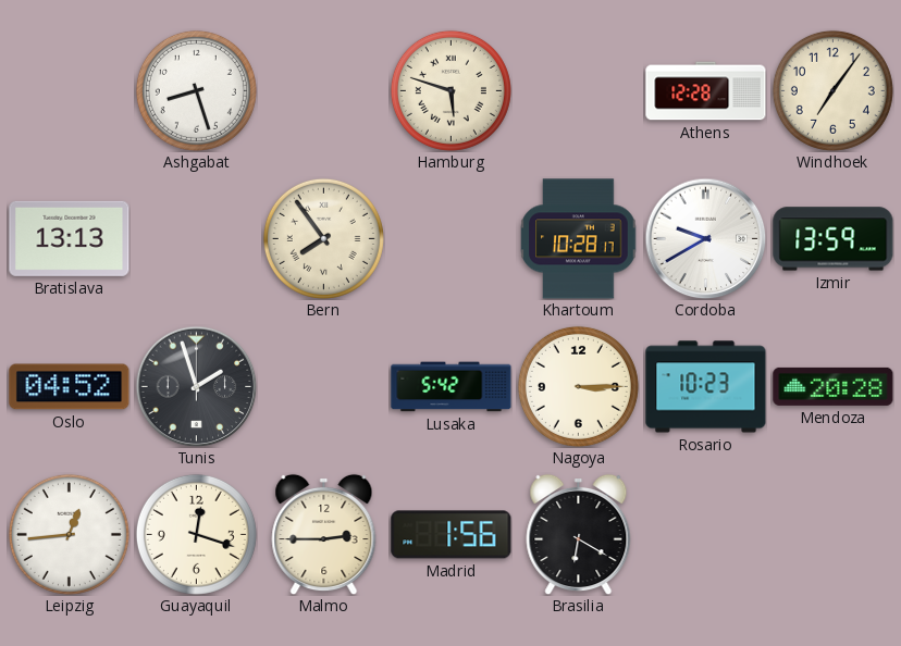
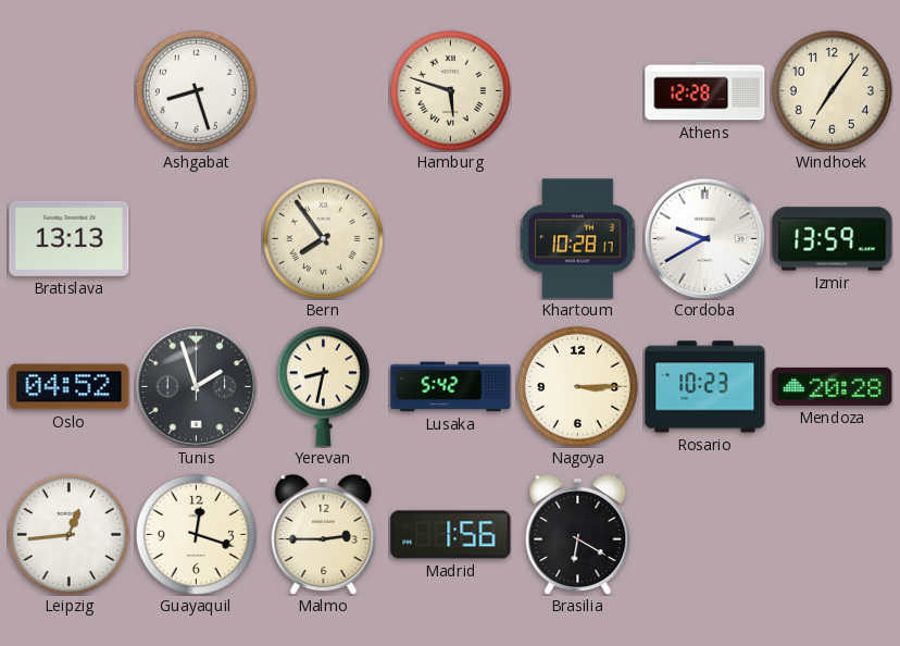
Yerevan: none -> 8:32 (323, 386)
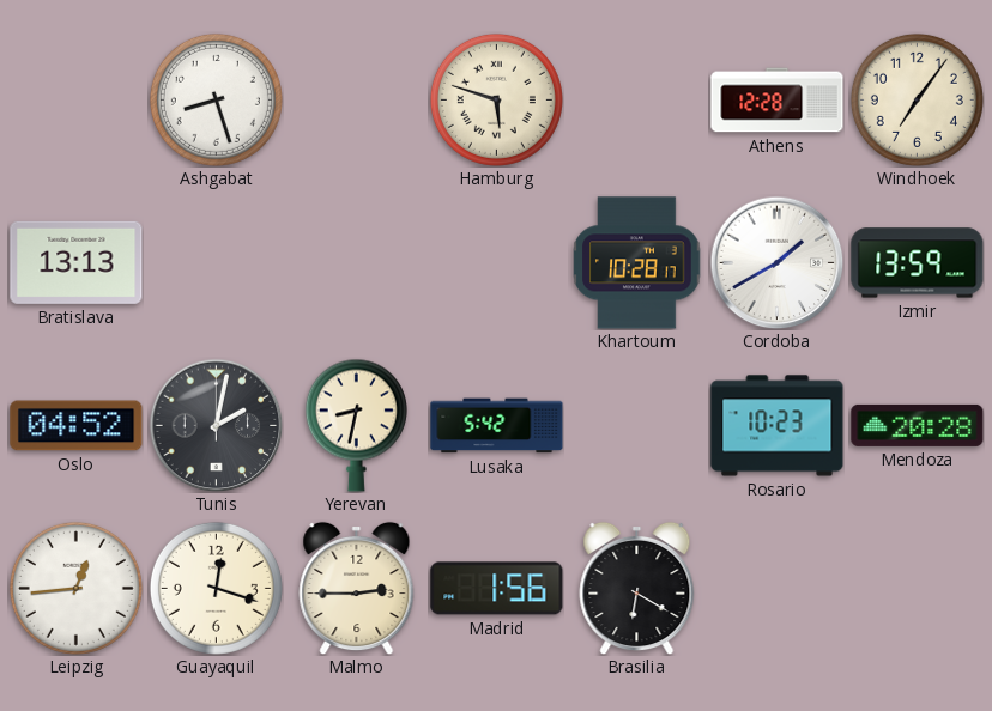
Bern: 7:54 -> none (323, 238)
Cordoba: 9:40 -> 1:40 (776, 262)
Tunis: 1:57 -> 2:02 (216, 425)
Nagoya: 3:15 -> none (577, 386)
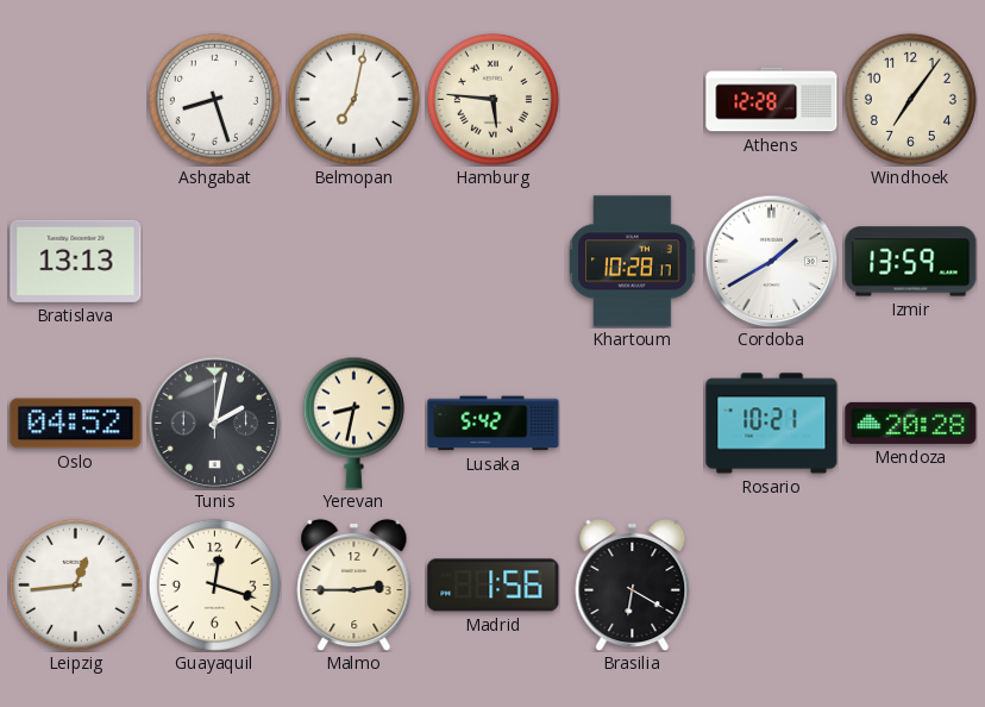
Belmopan: none -> 7:02 (353, 99)
Hamburg: 5:48 -> 5:46 (492, 99)
Rosario: 10:23 -> 10:21 (772, 424)
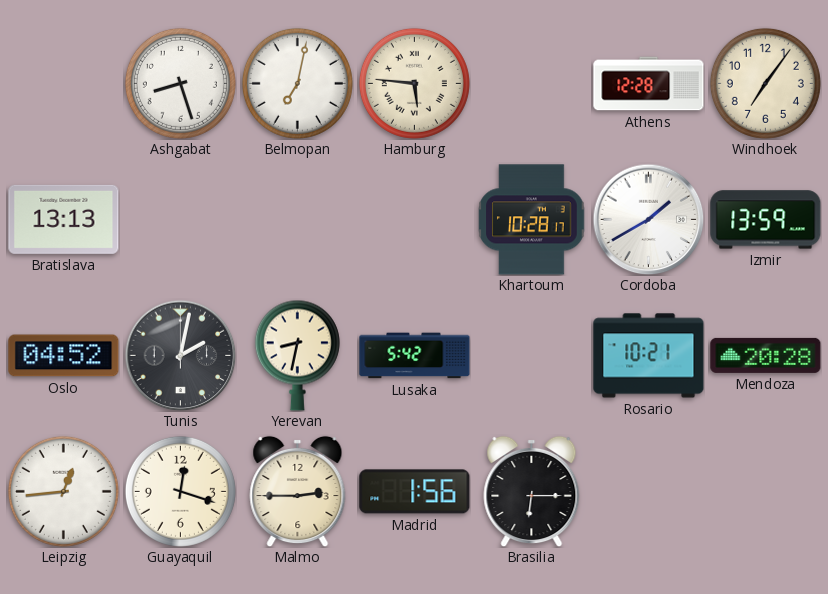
Brasilia: 6:20 -> 6:15 (532, 491)
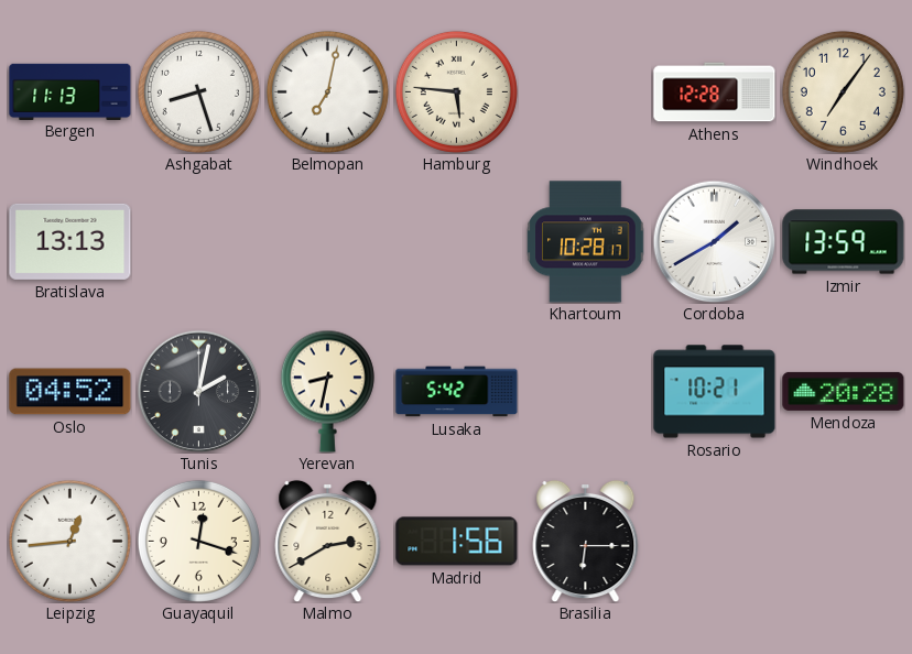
Bergen: none -> 11:13 (70, 91)
Malmo: 2:45 -> 2:40 (328, 541)
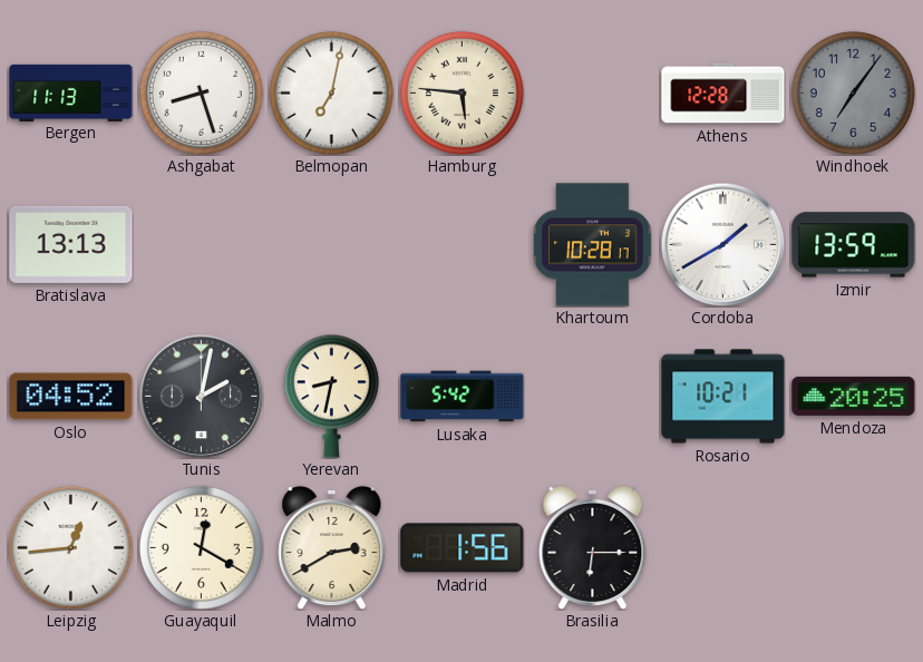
Windhoek dial: cream -> grey (853, 93)
Mendoza: 20:28 -> 20:25 (854, 396)
Guayaquil: 12:18 -> 12:20 (201, 547)
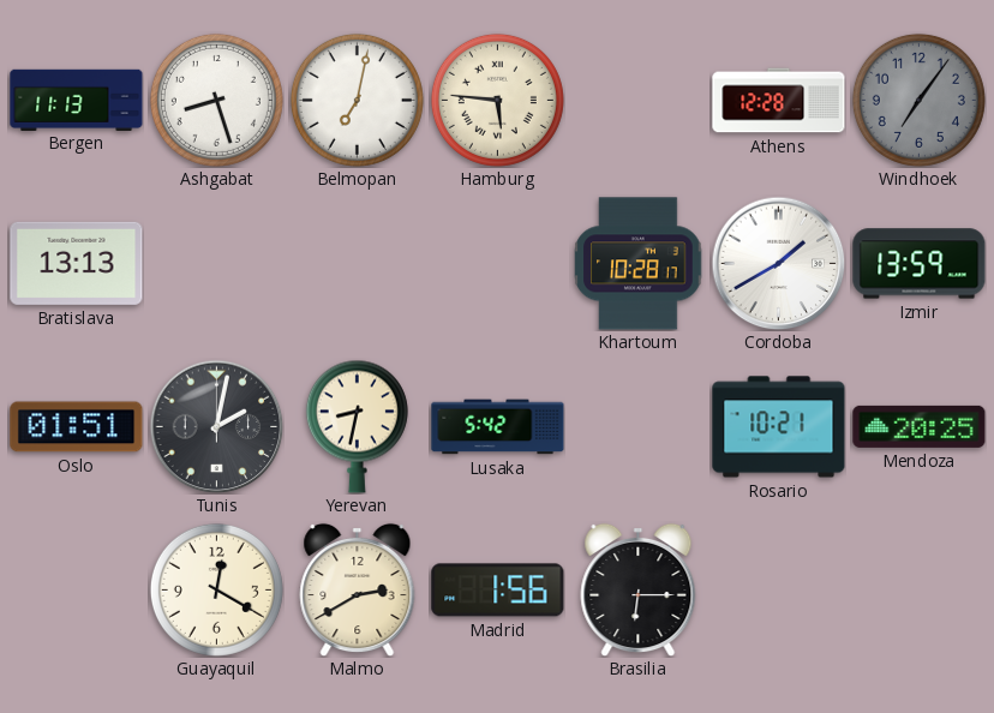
Oslo: 04:52 -> 01:51 (77, 427)
Leipzig: 12:44 -> none (70, 547)
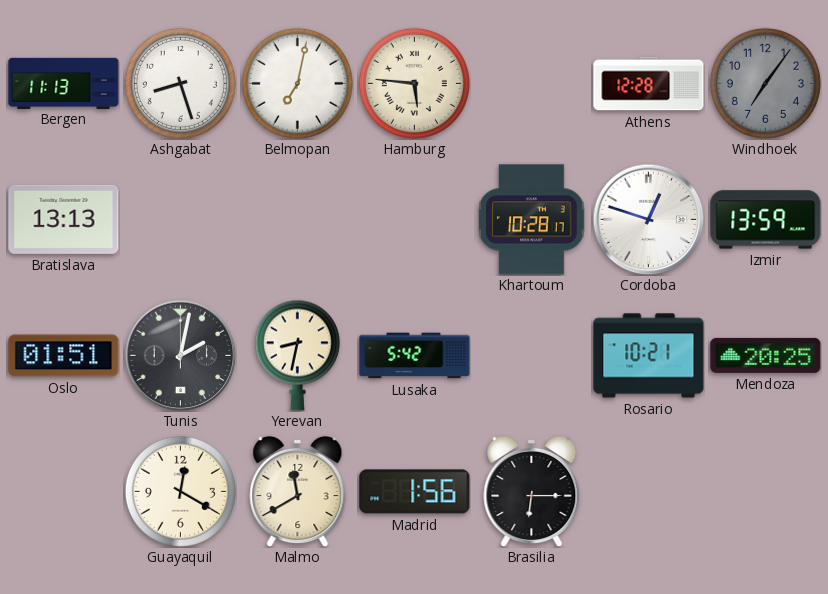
Cordoba: 1:40 -> 12:48 (648, 219)
Malmo: 2:40 -> 11:40 (298, 491)
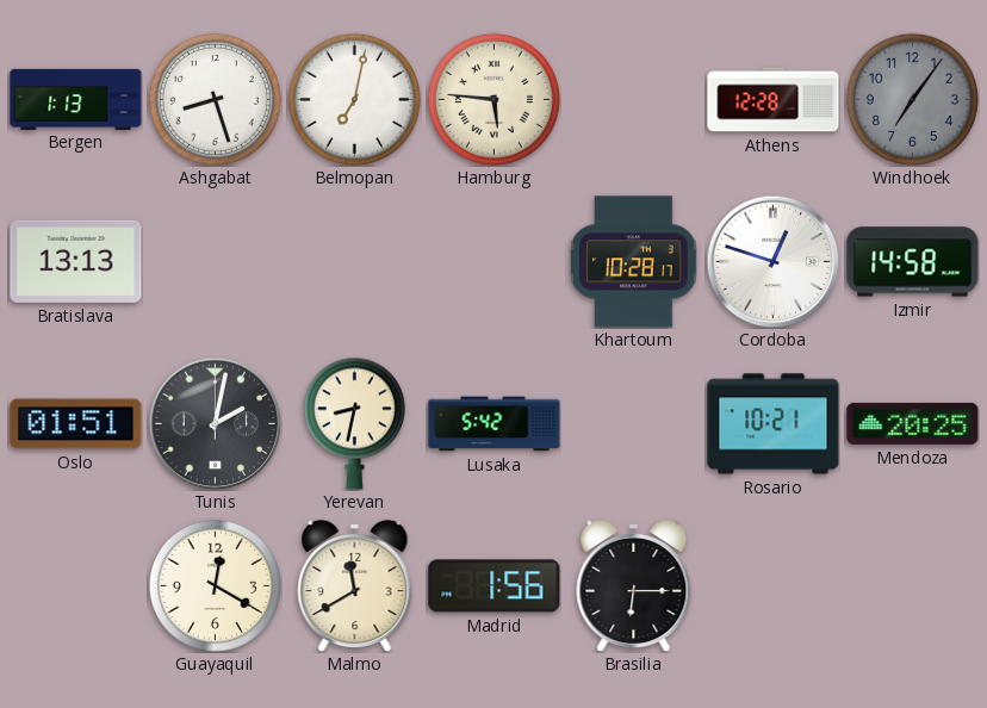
Bergen: 11:13 -> 1:13 (76, 99)
Izmir: 13:59 -> 14:58 (913, 262)
